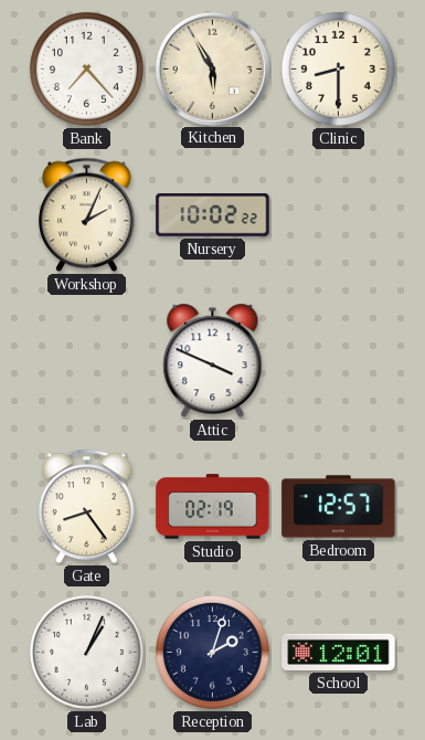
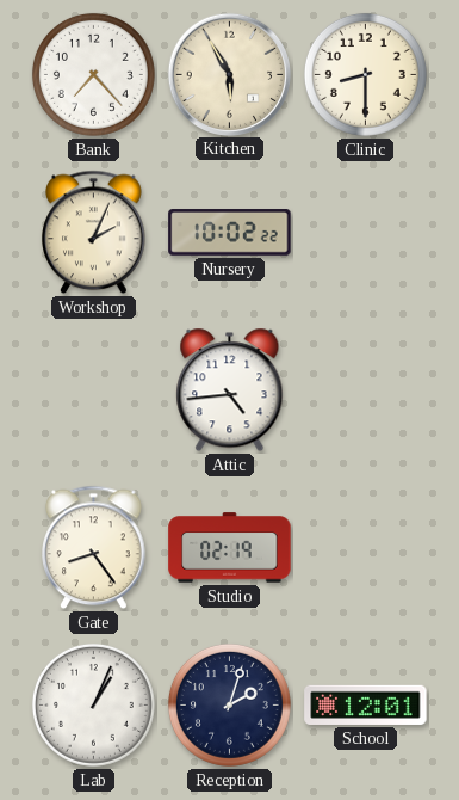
Attic: 3:49 -> 4:44 (230, 390)
Bedroom: 12:57 -> none (339, 507)
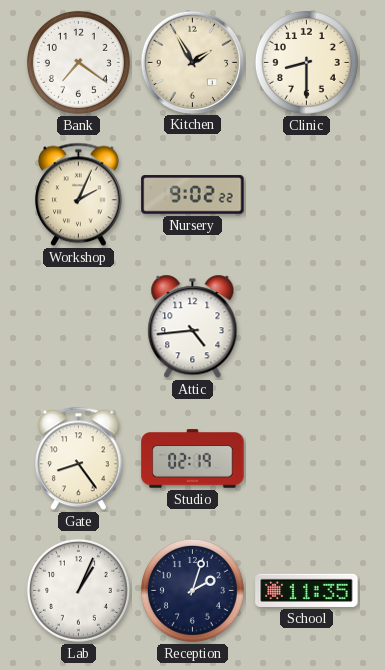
Bank: 7:23 -> 7:21 (78, 62)
Kitchen: 5:55 -> 1:55 (192, 62)
Nursery: 10:02 -> 9:02 (193, 195)
School: 12:01 -> 11:35 (307, 590)
